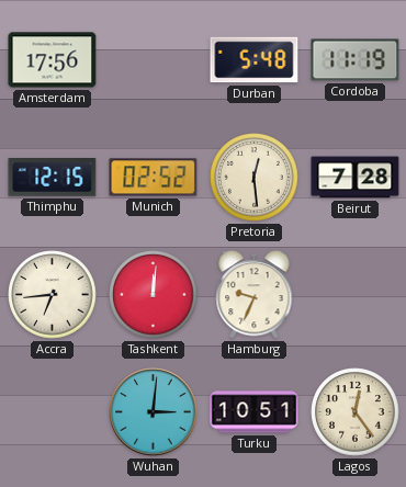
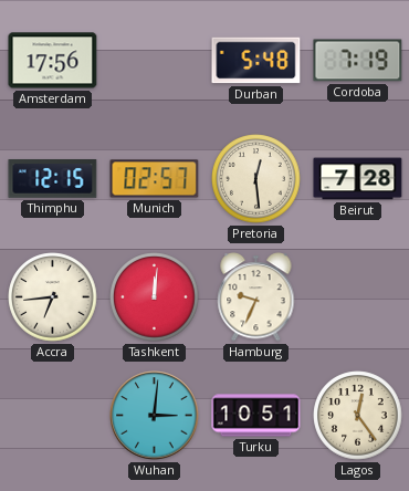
Cordoba: 11:19 -> 7:19 (358, 61)
Munich: 02:52 -> 02:57 (155, 179)
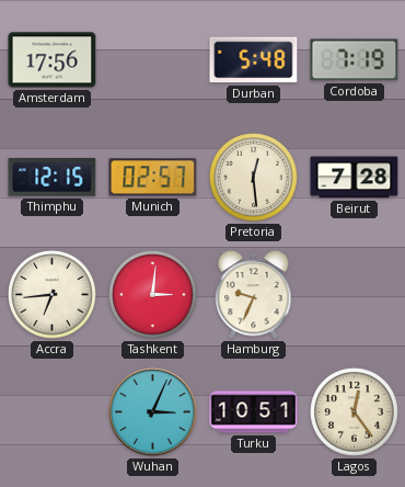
Tashkent: 12:01 -> 3:01 (153, 295)
Wuhan: 3:01 -> 3:04 (153, 412)
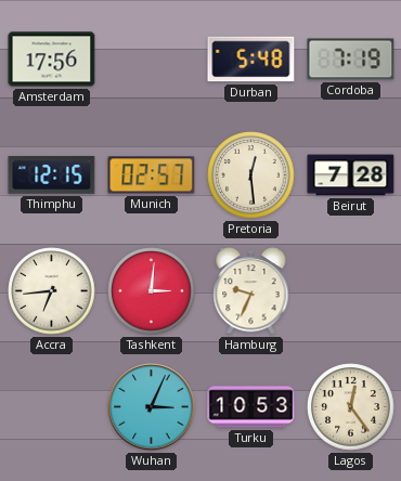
Turku: 10:51 -> 10:53 (251, 407)
